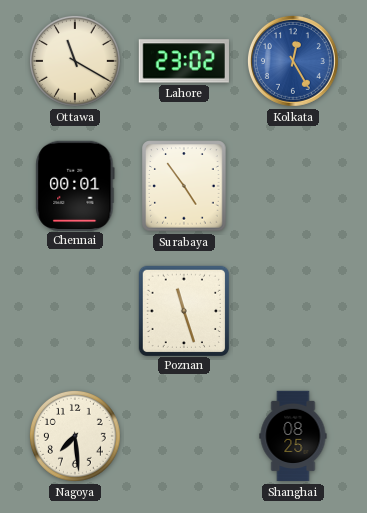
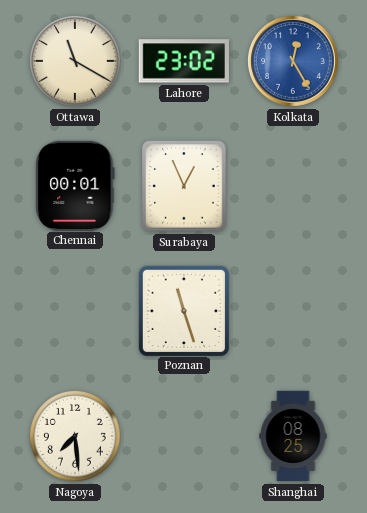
Surabaya: 4:54 -> 12:56 (184, 186)
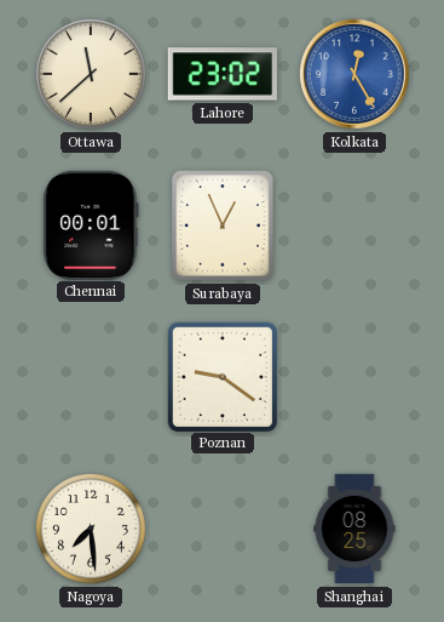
Ottawa: 11:20 -> 11:38 (91, 74)
Poznan: 11:27 -> 9:21 (221, 376)
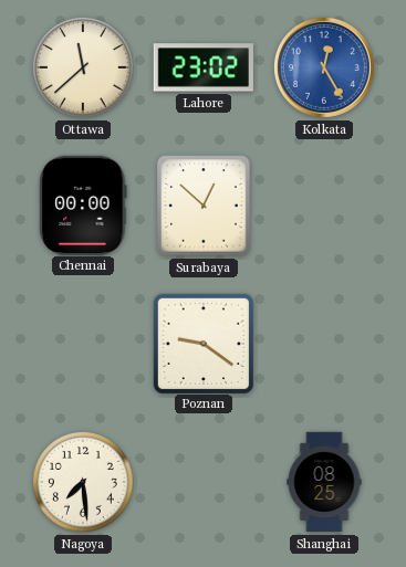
Chennai: 00:01 -> 00:00 (83, 204)
Surabaya: 12:56 -> 12:52 (204, 206)
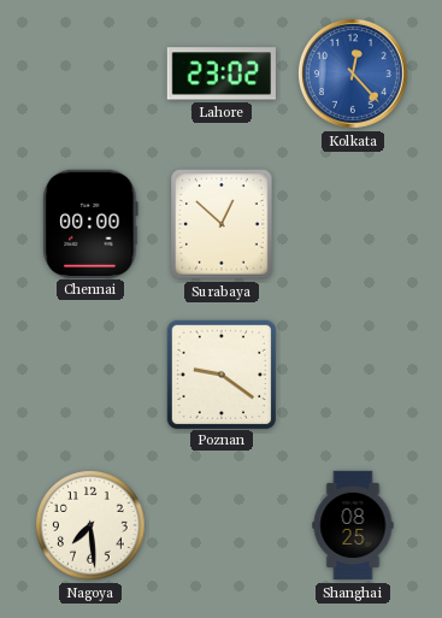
Ottawa: 11:38 -> none (83, 67)
Kolkata: 12:25 -> 12:23 (353, 73)
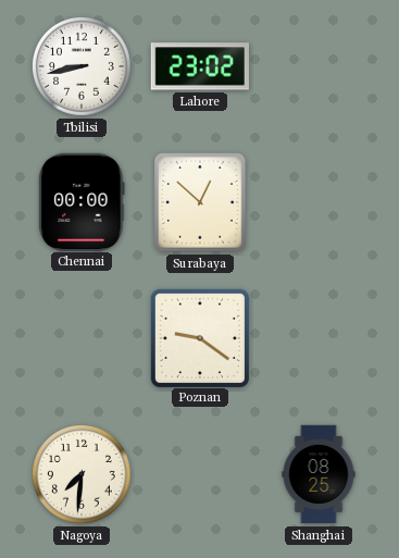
Tbilisi: none -> 8:43 (82, 66)
Kolkata: 12:23 -> none (353, 73)
Nagoya: 7:29 -> 7:31 (82, 474)
